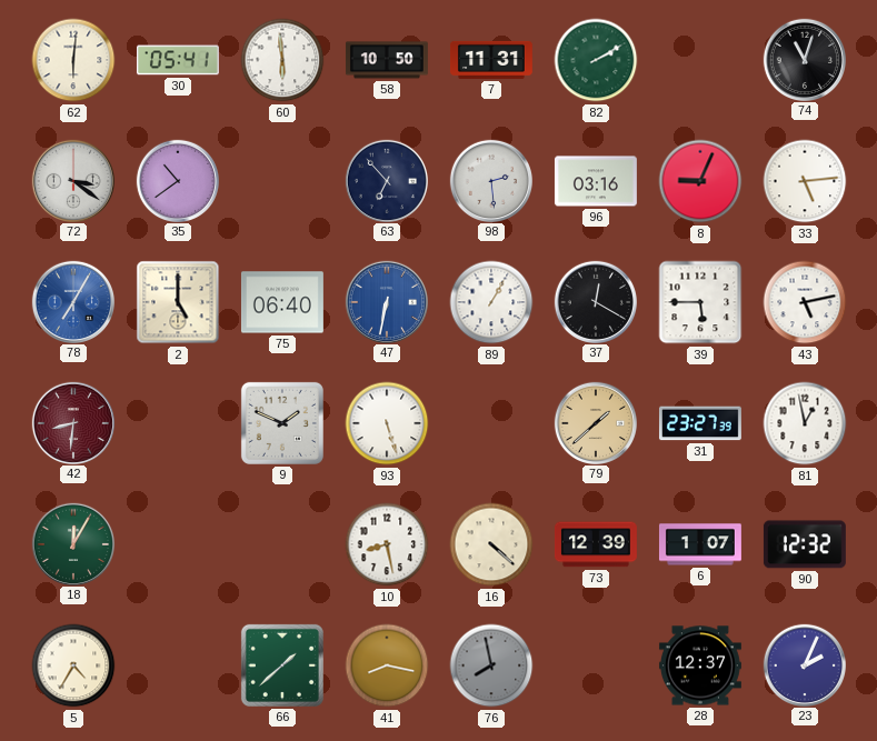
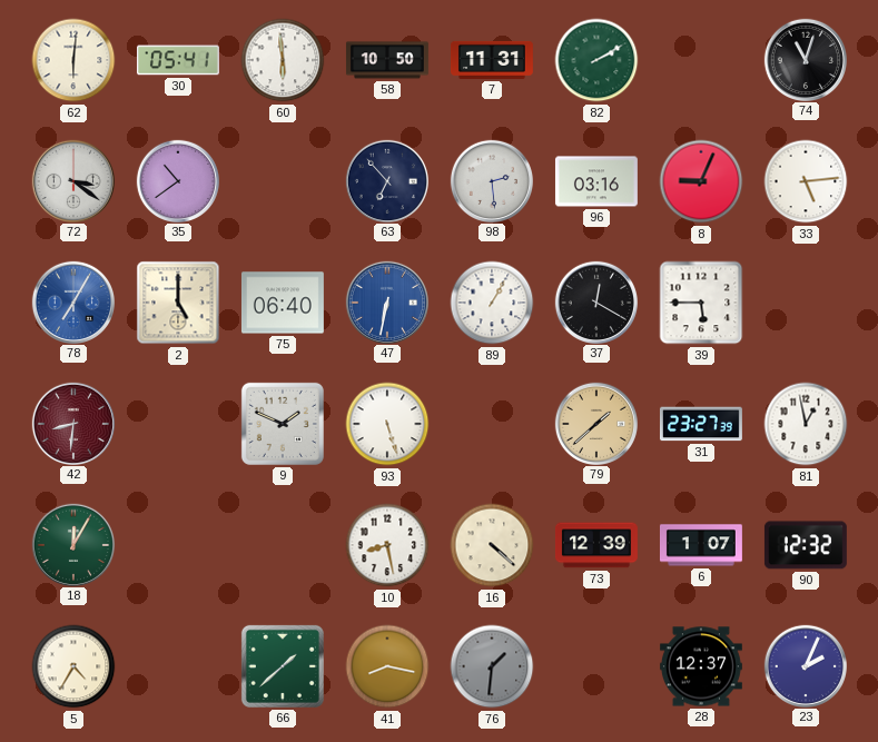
43: 5:13 -> none (805, 302)
76: 7:58 -> 1:31 (492, 666)
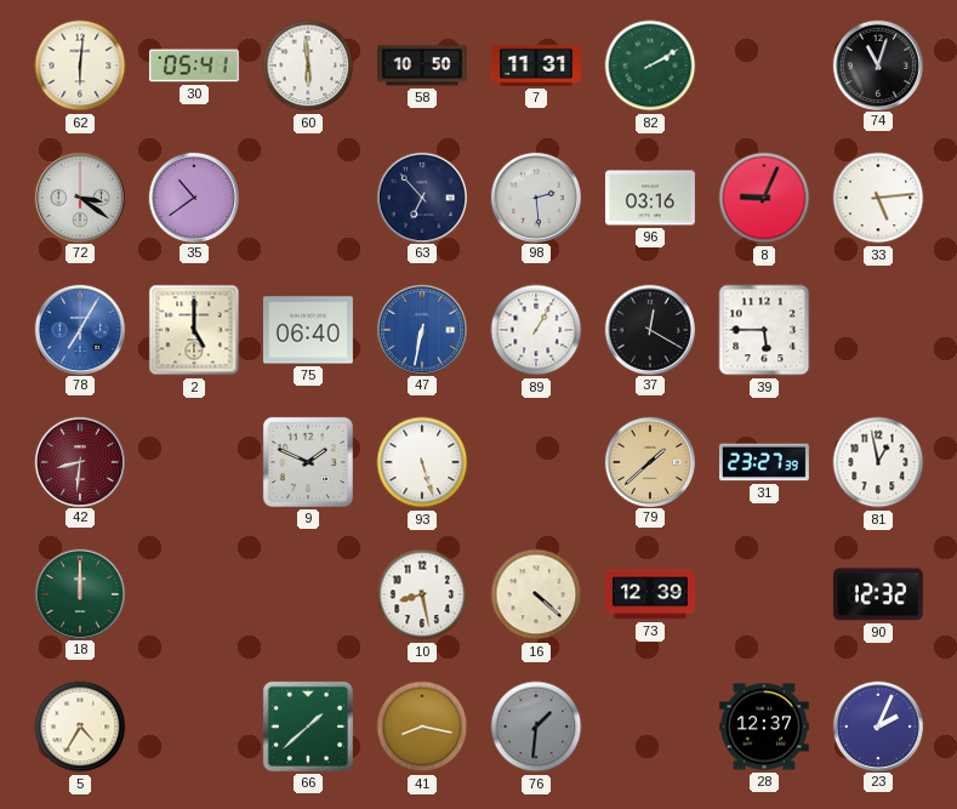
18: 12:05 -> 12:00 (79, 593)
6: 1:07 -> none (701, 545)
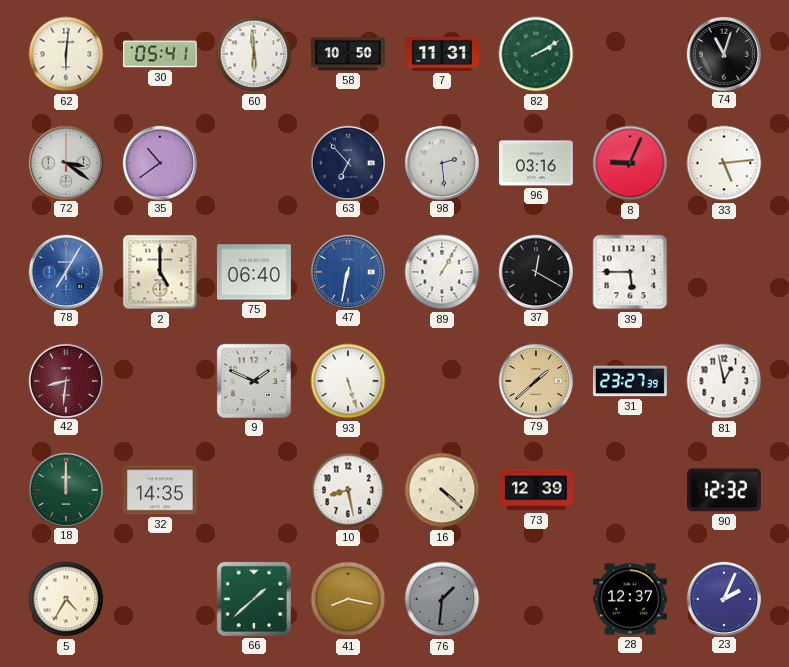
32: none -> 14:35 (160, 490)
